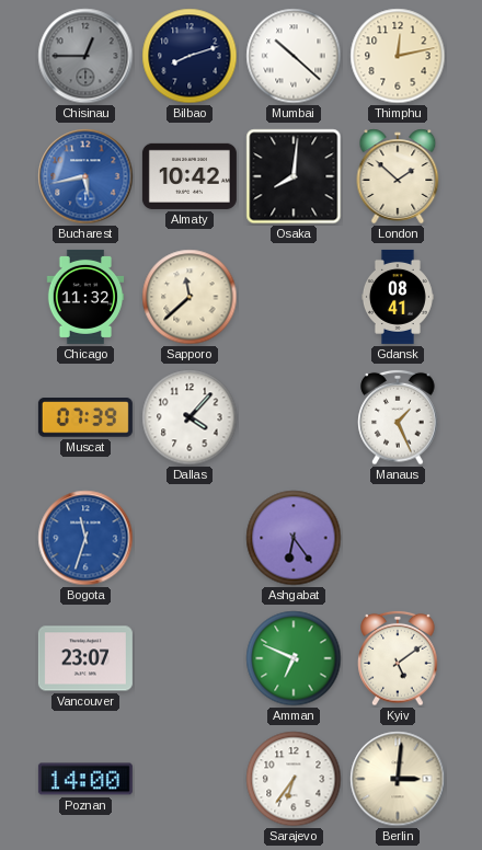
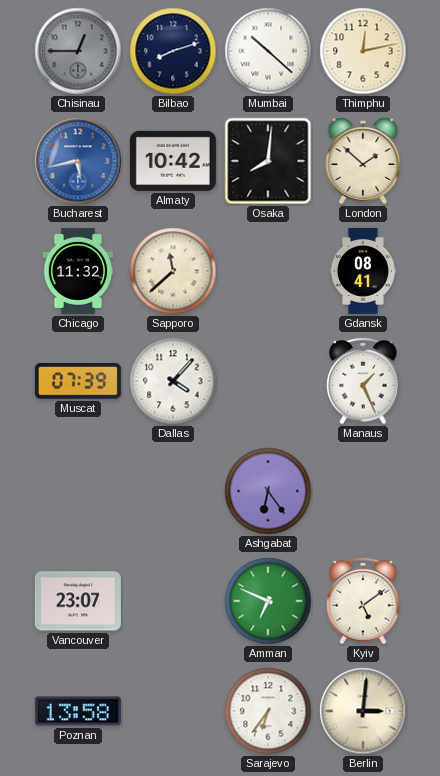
Bogota: 11:33 -> none (85, 538)
Poznan: 14:00 -> 13:58 (78, 711)
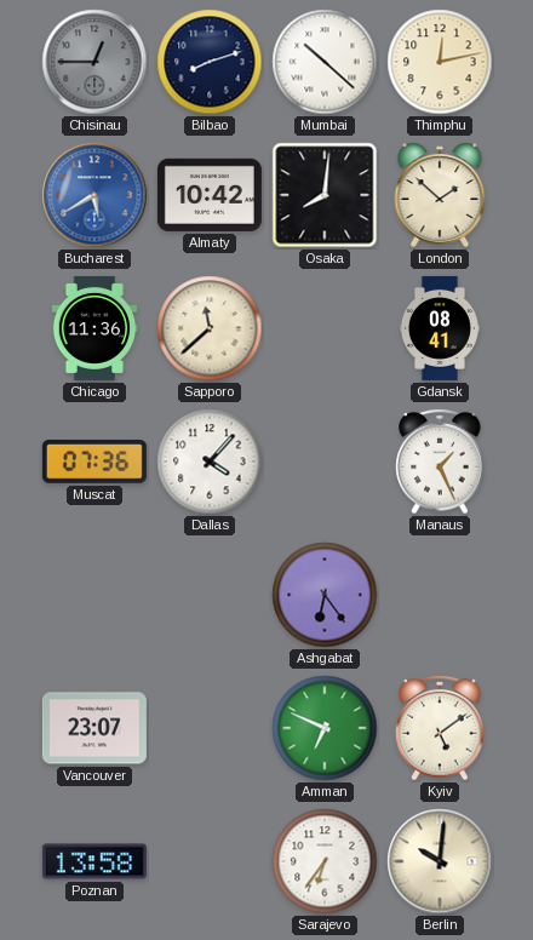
Bucharest: 5:43 -> 5:40 (94, 195)
Chicago: 11:32 -> 11:36 (94, 328)
Muscat: 07:39 -> 07:36 (94, 463)
Berlin: 3:01 -> 10:01 (440, 861)
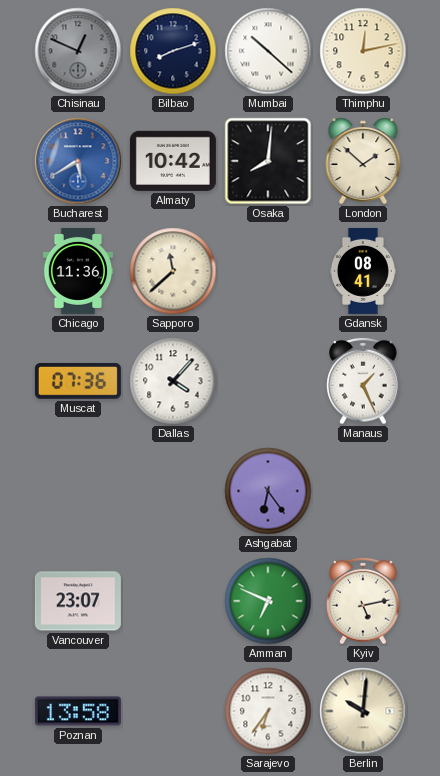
Chisinau: 12:45 -> 12:49 (78, 51)
Kyiv: 5:09 -> 5:13 (363, 601)
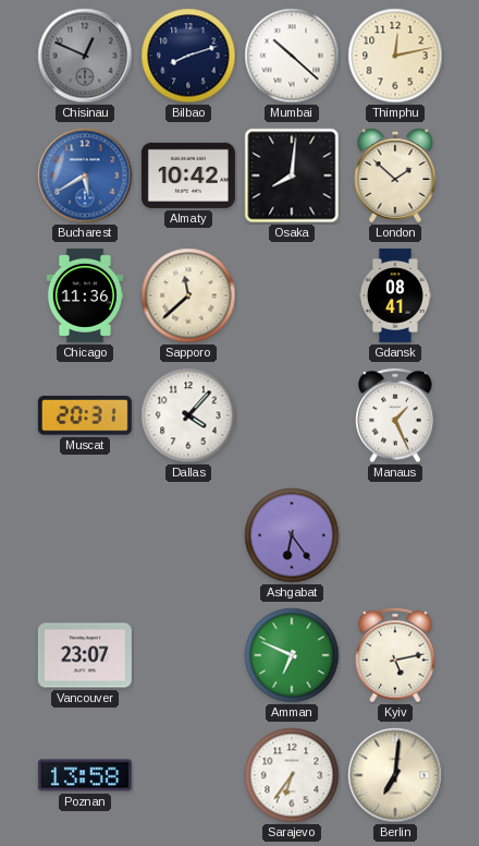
Muscat: 07:36 -> 20:31 (85, 416)
Berlin: 10:01 -> 7:01 (395, 775)
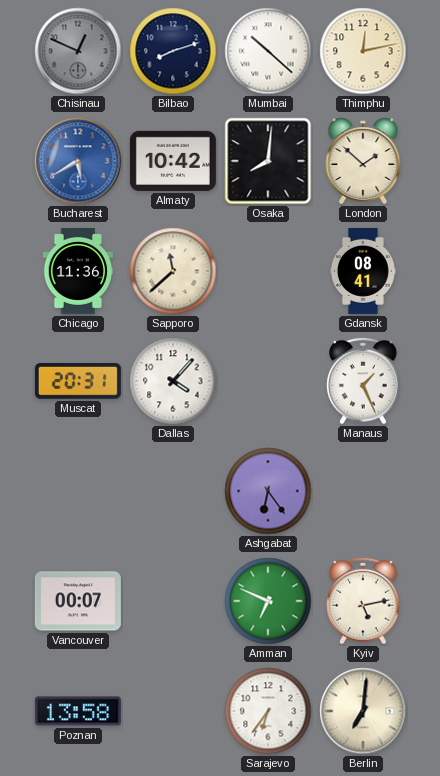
Vancouver: 23:07 -> 00:07 (78, 601)
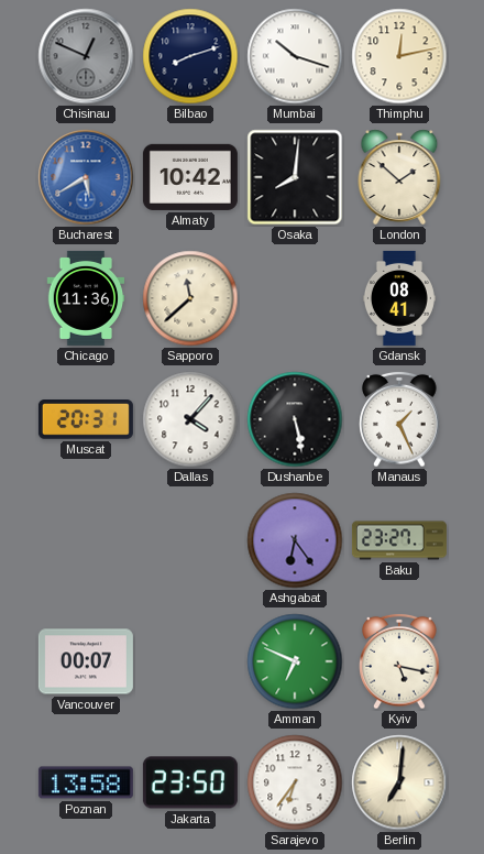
Mumbai: 10:22 -> 10:18 (295, 56)
Dushanbe: none -> 5:28 (295, 419)
Baku: none -> 23:27 (399, 540)
Kyiv: 5:13 -> 5:17 (399, 661)
Jakarta: none -> 23:50 (190, 782)
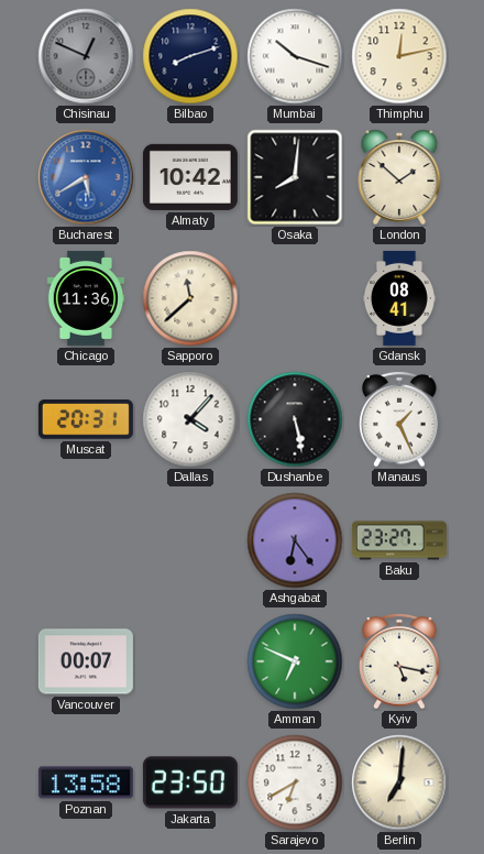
Sarajevo: 6:36 -> 6:40 (295, 782)
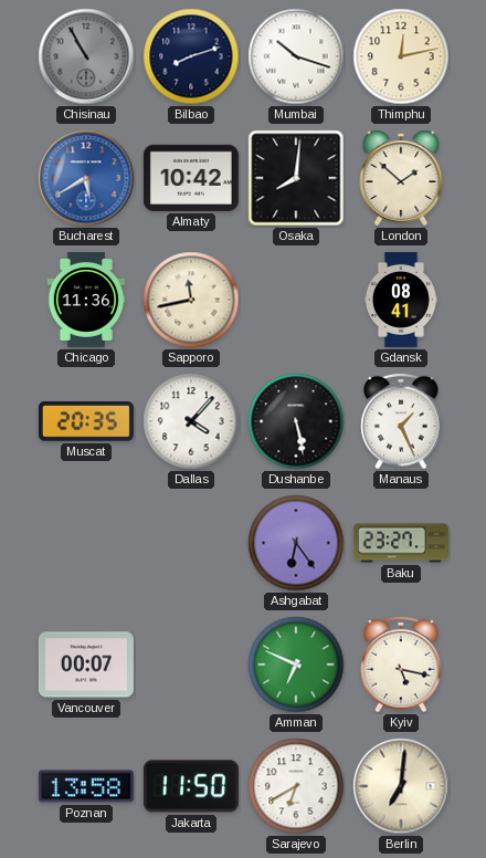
Chisinau: 12:49 -> 10:55 (86, 56)
Sapporo: 11:38 -> 11:43 (191, 300)
Muscat: 20:31 -> 20:35 (86, 422)
Jakarta: 23:50 -> 11:50 (191, 786)
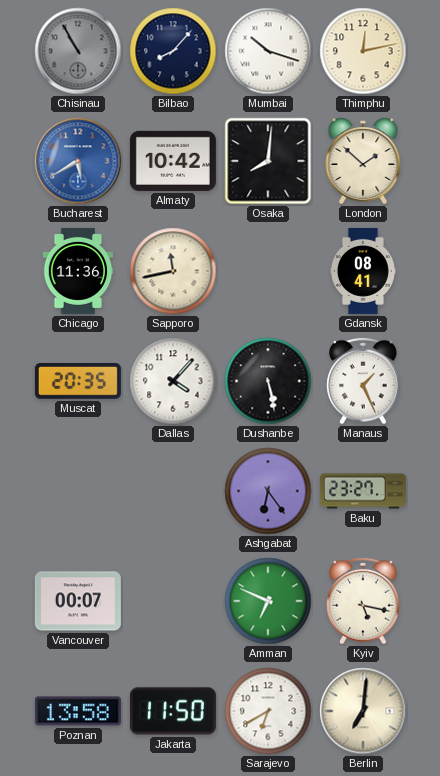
Bilbao: 8:12 -> 8:07 (173, 51)
